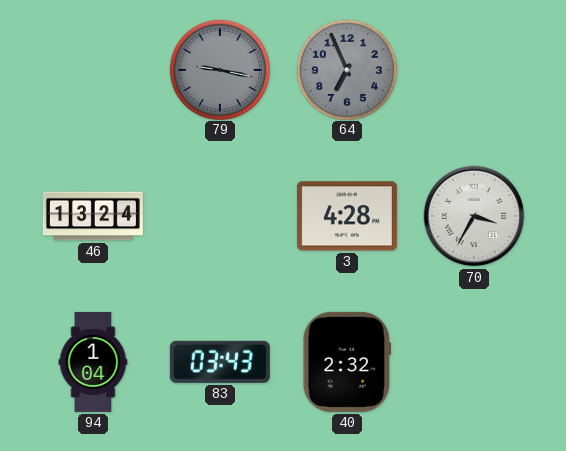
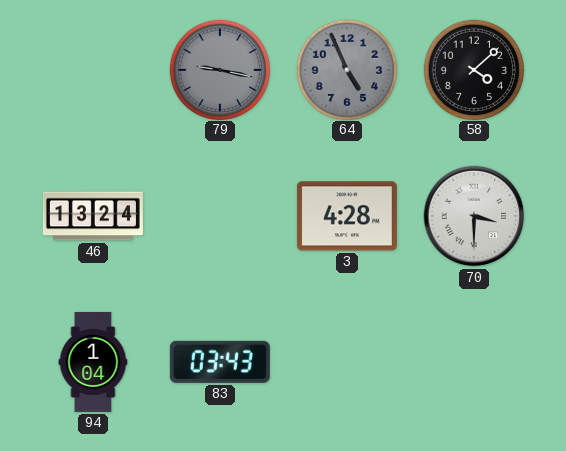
64: 6:56 -> 4:56 (346, 69)
58: none -> 4:08 (473, 69)
70: 3:35 -> 3:30 (474, 216)
40: 2:32 -> none (346, 362)
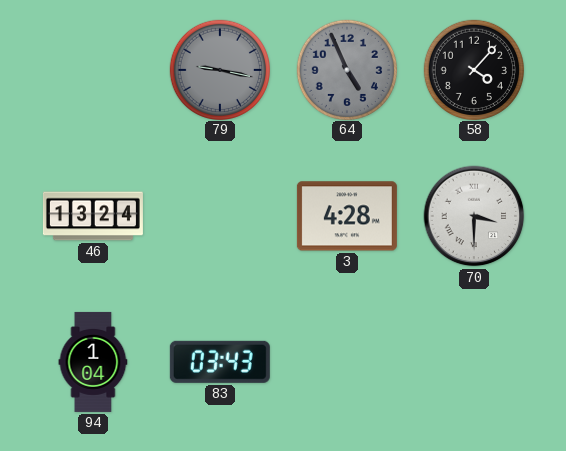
58: 4:08 -> 4:07 (473, 69)
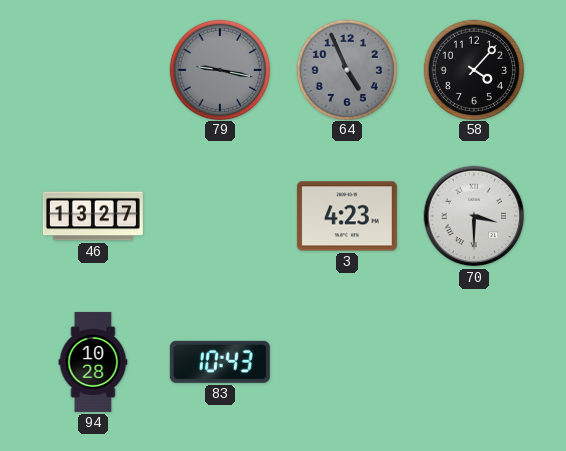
46: 13:24 -> 13:27 (93, 216)
3: 4:28 -> 4:23 (347, 216)
94: 1:04 -> 10:28 (93, 362)
83: 03:43 -> 10:43 (220, 362)
